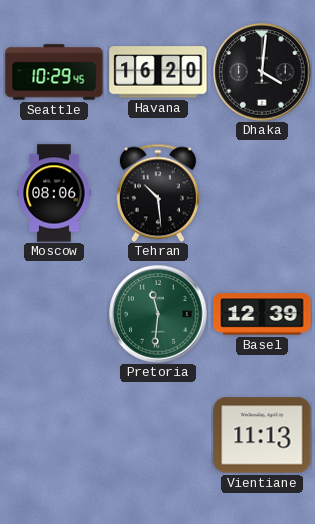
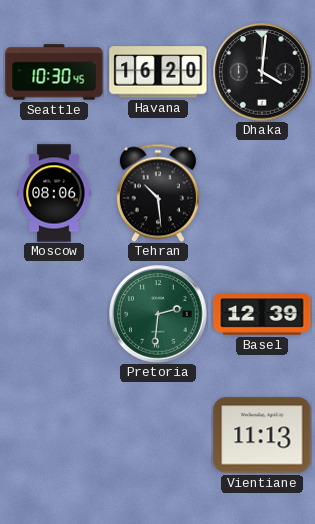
Seattle: 10:29 -> 10:30 (54, 72)
Pretoria: 11:31 -> 2:31 (158, 314)
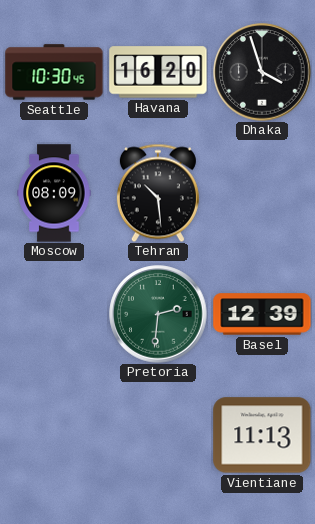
Dhaka: 4:01 -> 3:57 (262, 72)
Moscow: 08:06 -> 08:09 (54, 193)
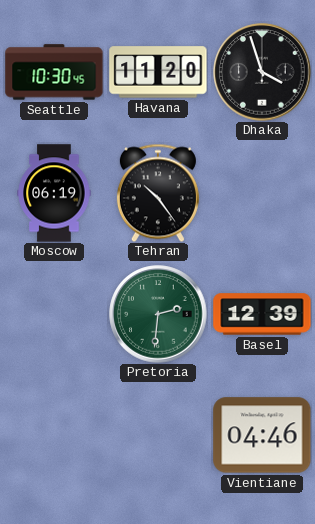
Havana: 16:20 -> 11:20 (158, 72)
Moscow: 08:09 -> 06:19 (54, 193)
Tehran: 10:29 -> 10:24 (158, 193)
Vientiane: 11:13 -> 04:46 (262, 435)
